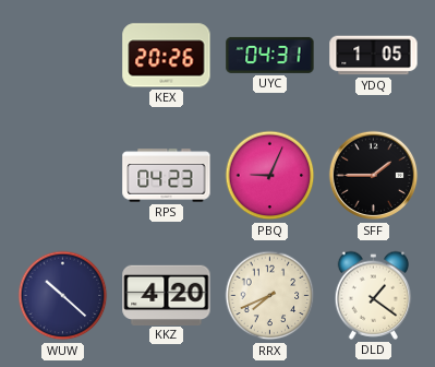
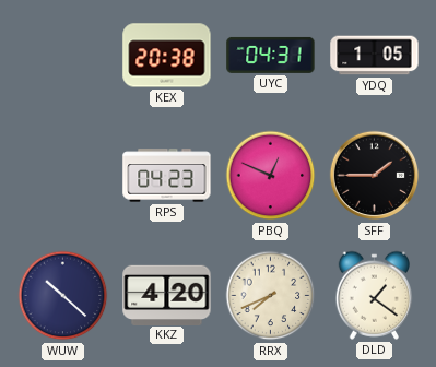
KEX: 20:26 -> 20:38 (167, 56)
PBQ: 9:04 -> 12:49 (271, 176)
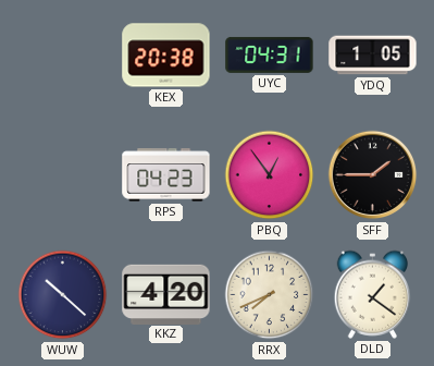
PBQ: 12:49 -> 12:54 (270, 175)
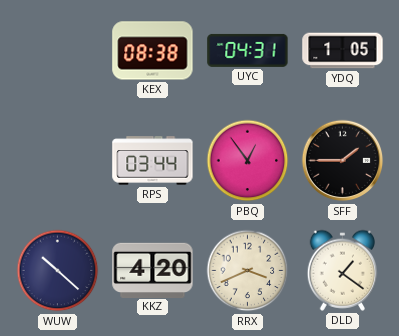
KEX: 20:38 -> 08:38 (153, 51)
RPS: 04:23 -> 03:44 (153, 161)
RRX: 7:41 -> 3:41 (248, 271)
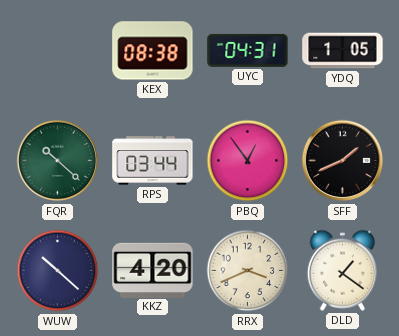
FQR: none -> 10:22 (58, 161)
SFF: 1:45 -> 1:41 (343, 161)
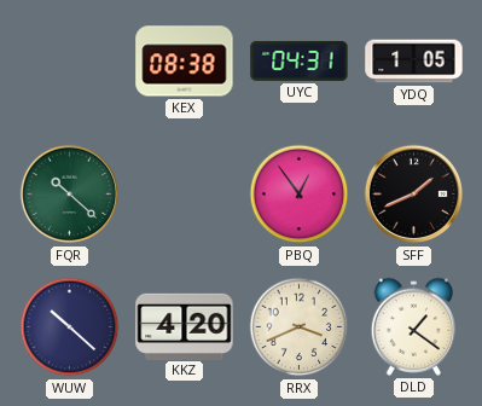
RPS: 03:44 -> none (153, 161)
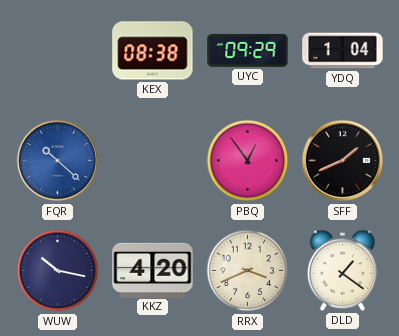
UYC: 04:31 -> 09:29 (248, 50)
YDQ: 1:05 -> 1:04 (343, 51)
FQR dial: green -> blue (58, 161)
WUW: 10:22 -> 10:17 (58, 271)
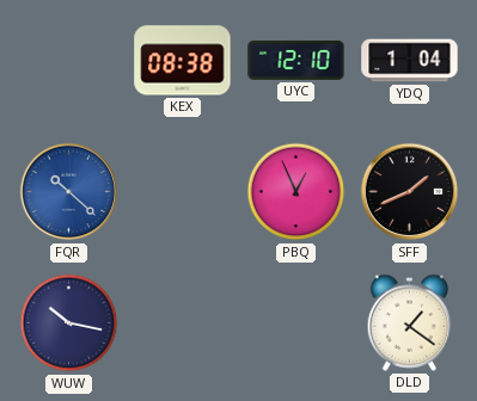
UYC: 09:29 -> 12:10 (296, 60)
PBQ: 12:54 -> 12:56 (296, 192)
KKZ: 4:20 -> none (153, 270)
RRX: 3:41 -> none (248, 271)
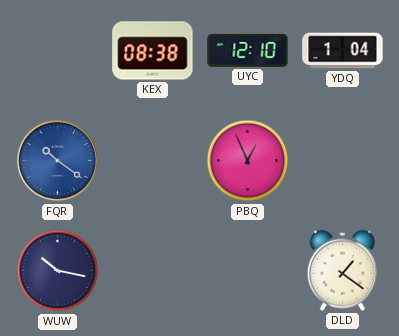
FQR: 10:22 -> 10:21 (58, 161)
SFF: 1:41 -> none (410, 192)
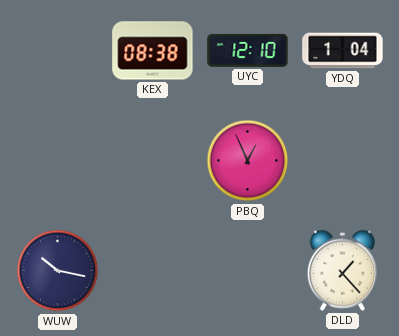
FQR: 10:21 -> none (58, 161)
DLD: 1:21 -> 1:23 (342, 270)
